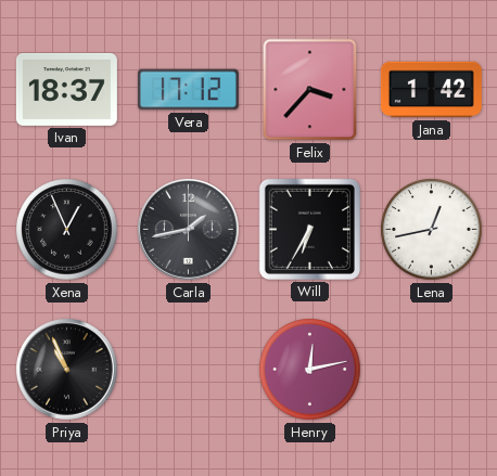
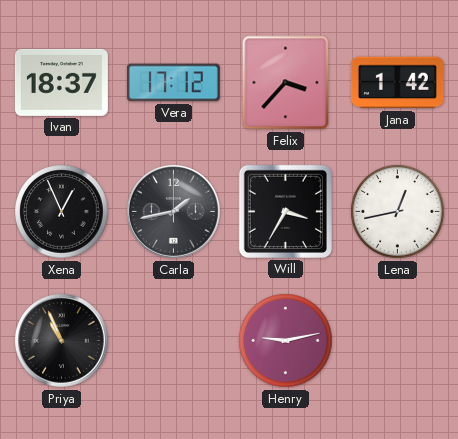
Will: 6:35 -> 3:35 (285, 211)
Henry: 12:13 -> 9:13 (286, 341)
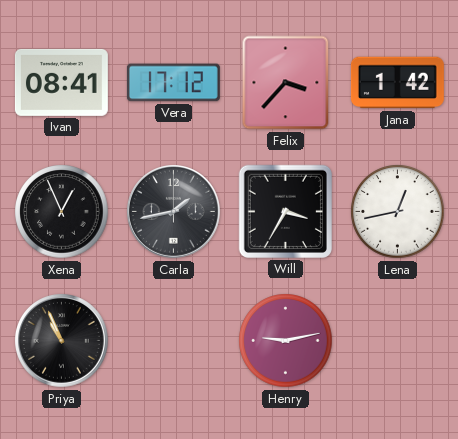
Ivan: 18:37 -> 08:41 (61, 82)
